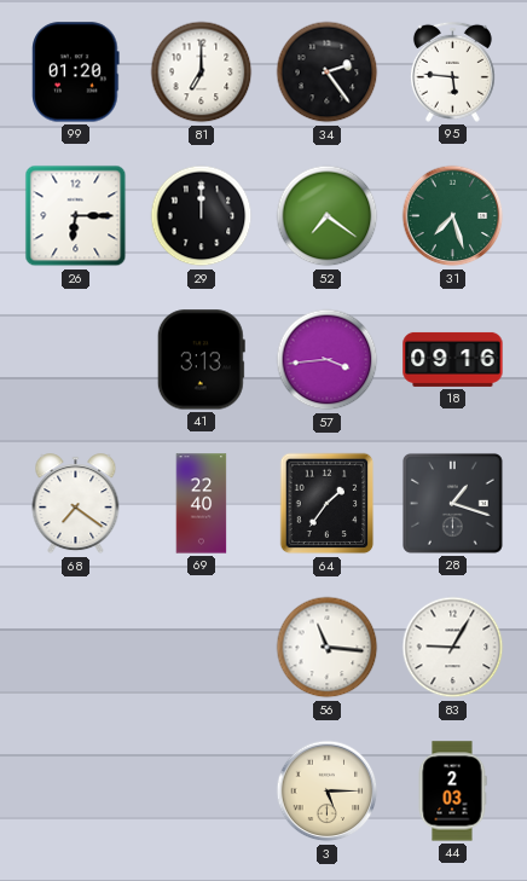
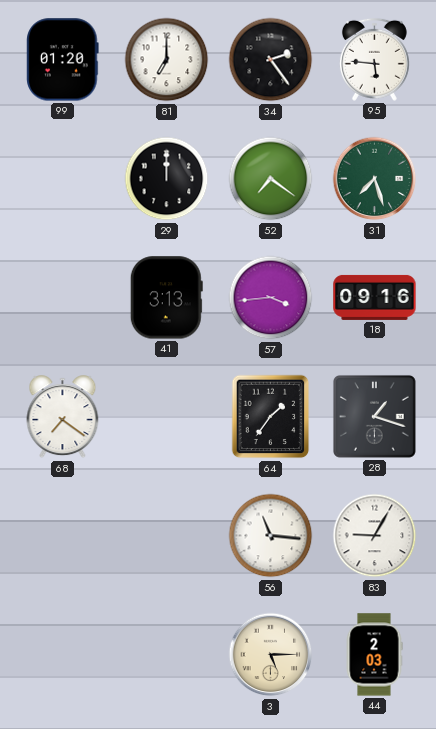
26: 6:15 -> none (76, 216)
69: 22:40 -> none (202, 504)
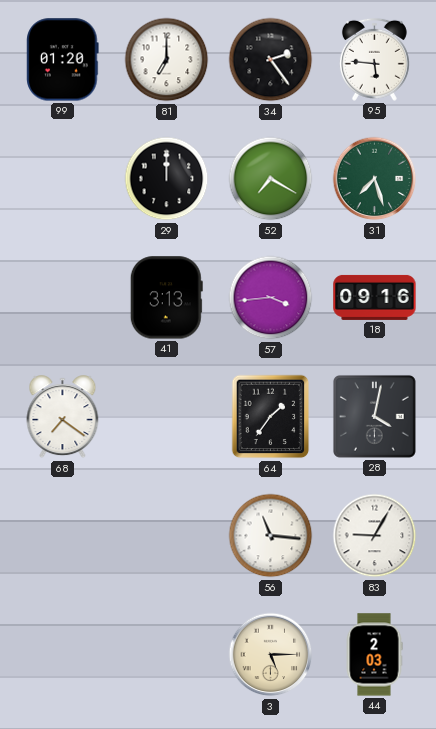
52: 7:21 -> 7:20 (271, 179)
28: 1:18 -> 4:02 (374, 416)
